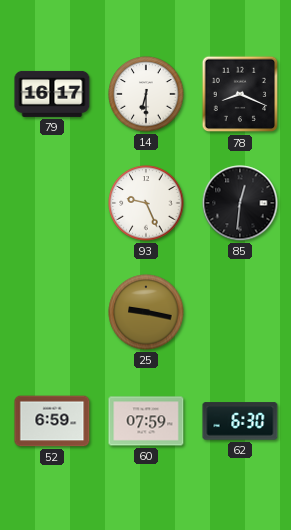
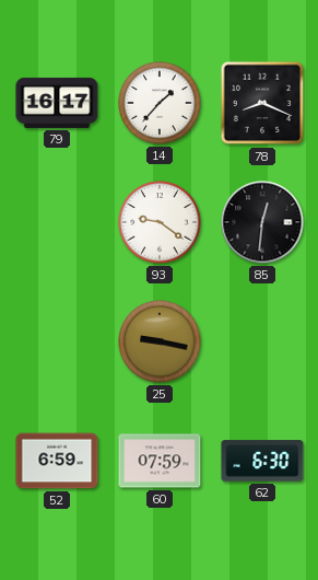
14: 6:30 -> 1:37 (160, 103)
93: 9:26 -> 9:21 (160, 222)
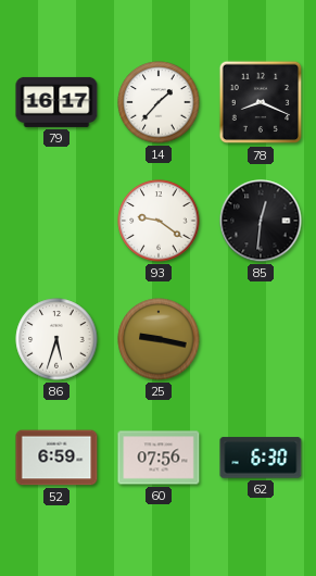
86: none -> 5:33 (56, 339)
60: 07:59 -> 07:56 (159, 458)
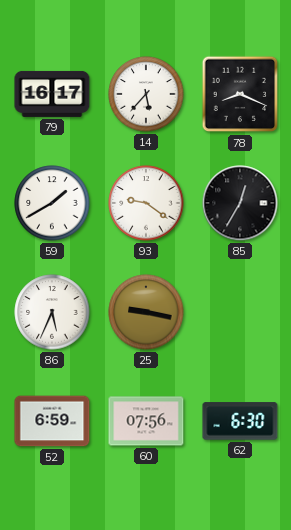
14: 1:37 -> 5:37 (146, 94)
59: none -> 1:40 (52, 203)
85: 12:31 -> 12:35 (240, 203)
86: 5:33 -> 5:34 (52, 312)
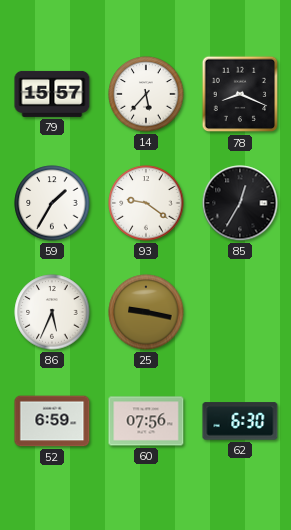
79: 16:17 -> 15:57 (52, 94)
59: 1:40 -> 1:35 (52, 203)
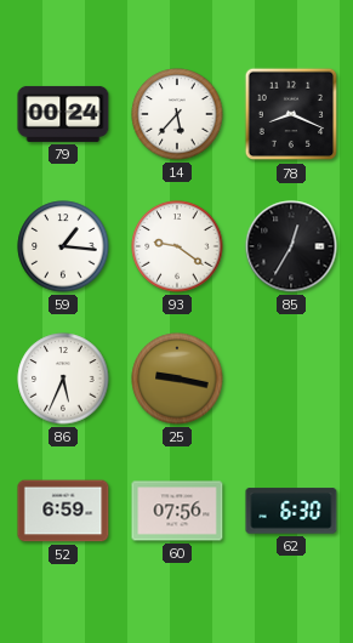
79: 15:57 -> 00:24 (63, 114)
59: 1:35 -> 1:16 (63, 246)
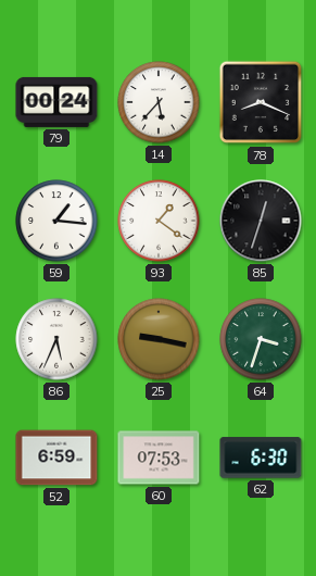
93: 9:21 -> 1:21 (159, 221)
85: 12:35 -> 12:33 (261, 221)
64: none -> 3:33 (261, 339)
60: 07:56 -> 07:53 (159, 458)
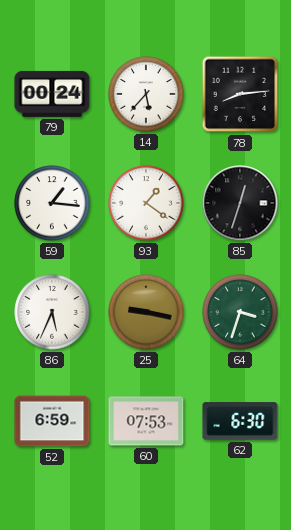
78: 8:19 -> 8:14 (240, 94)
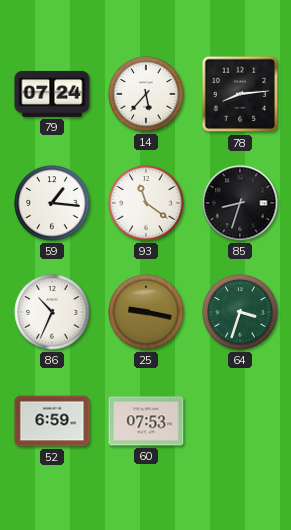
79: 00:24 -> 07:24 (52, 94)
93: 1:21 -> 11:21 (146, 203)
85: 12:33 -> 8:33 (240, 203)
86: 5:34 -> 10:34 (52, 312)
62: 6:30 -> none (240, 421)
